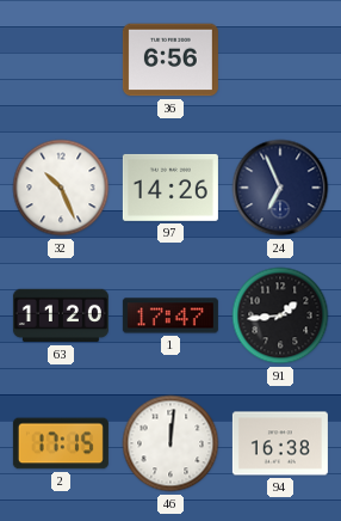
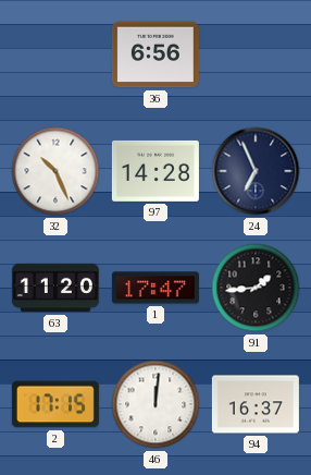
97: 14:26 -> 14:28 (155, 171)
94: 16:38 -> 16:37 (256, 404)
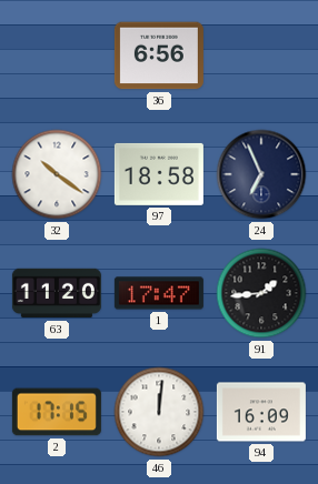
32: 10:26 -> 10:21 (57, 174)
97: 14:28 -> 18:58 (159, 174)
94: 16:37 -> 16:09 (261, 412)
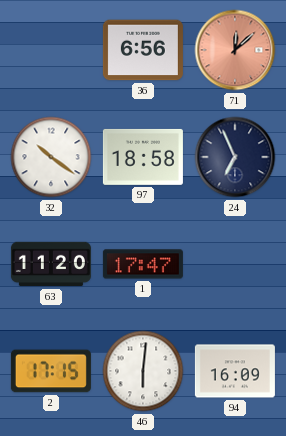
71: none -> 12:08 (235, 50)
91: 1:44 -> none (261, 293)
46: 12:01 -> 6:01 (143, 371)
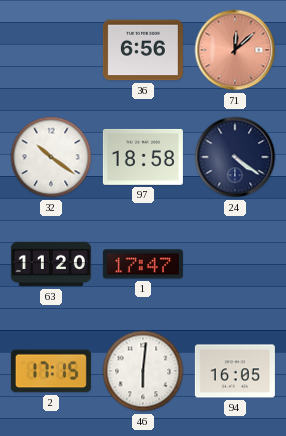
24: 6:56 -> 4:21 (235, 157)
94: 16:09 -> 16:05 (235, 371)
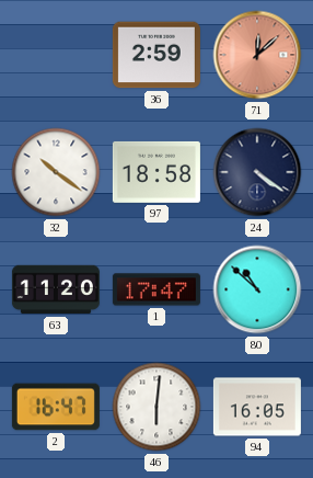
36: 6:56 -> 2:59 (156, 55)
80: none -> 10:52 (257, 289)
2: 17:15 -> 16:47 (56, 407)
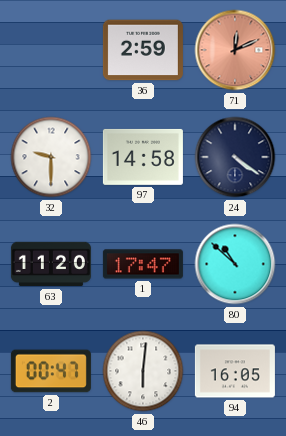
71: 12:08 -> 12:11 (235, 50)
32: 10:21 -> 9:30 (51, 157)
97: 18:58 -> 14:58 (143, 157)
2: 16:47 -> 00:47 (51, 371)
